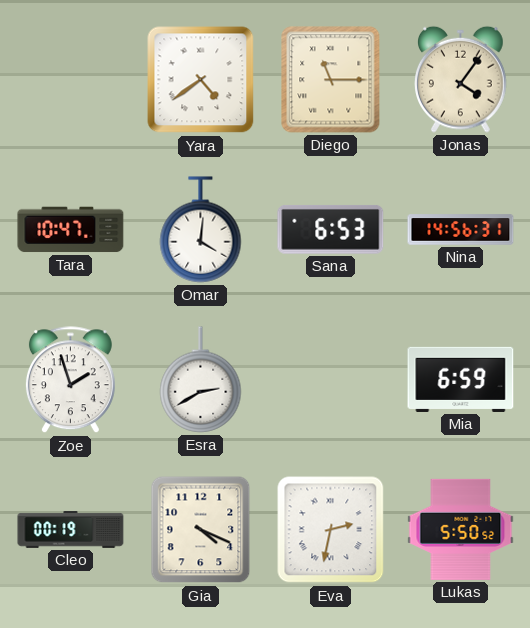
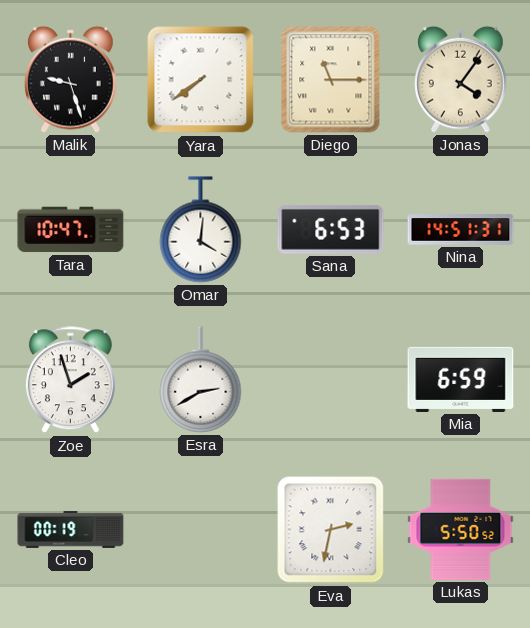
Malik: none -> 9:27 (71, 79)
Yara: 4:39 -> 7:39 (201, 80)
Nina: 14:56 -> 14:51 (461, 230)
Gia: 4:19 -> none (201, 530)
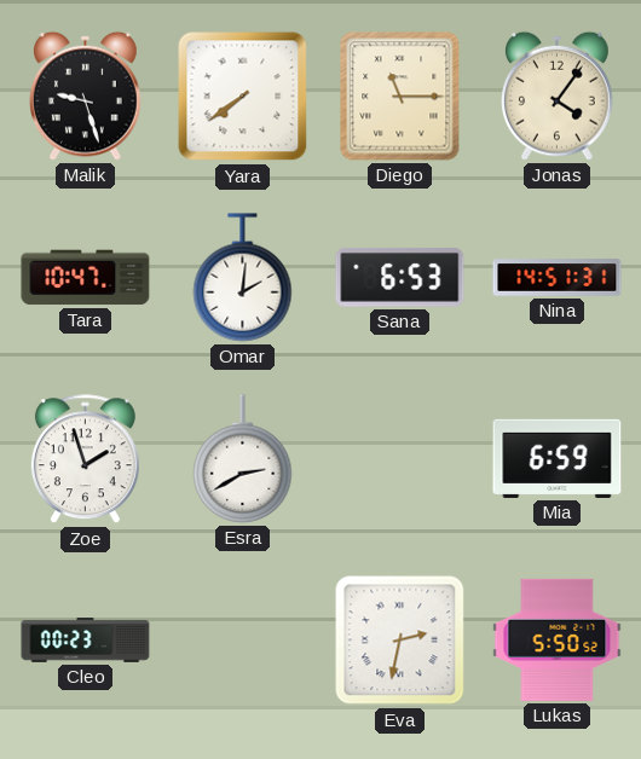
Omar: 4:01 -> 2:01 (243, 278)
Cleo: 00:19 -> 00:23 (86, 641)
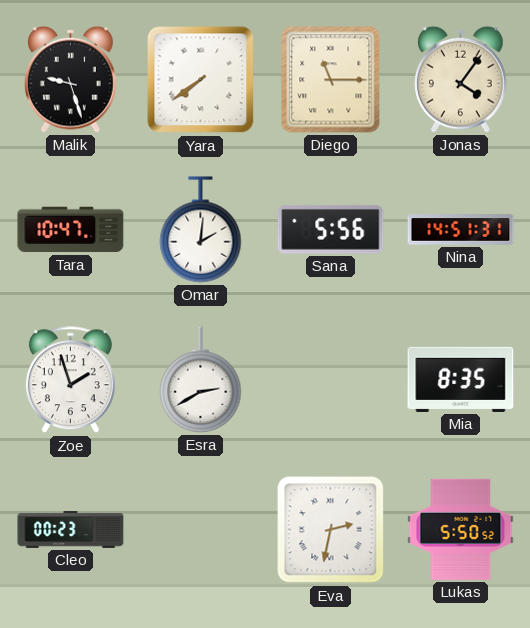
Sana: 6:53 -> 5:56 (331, 229)
Mia: 6:59 -> 8:35 (461, 379)
